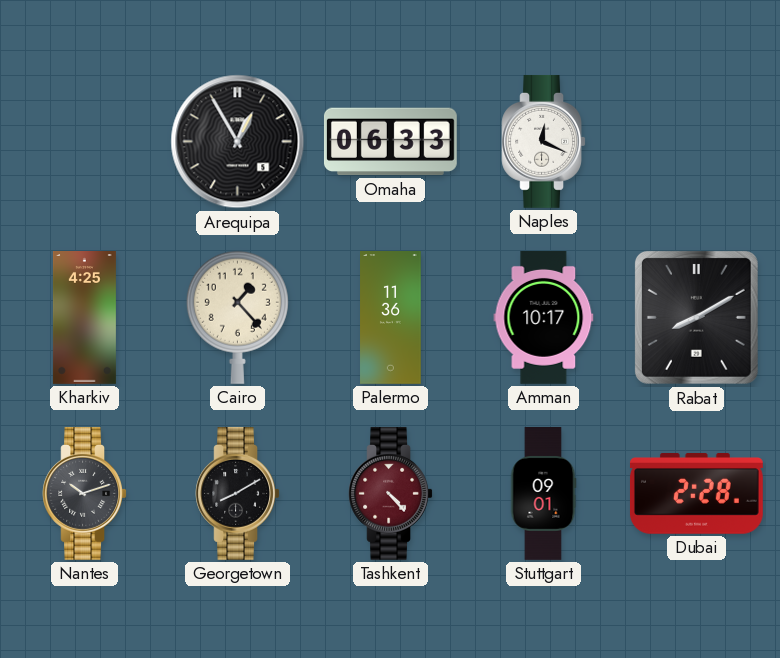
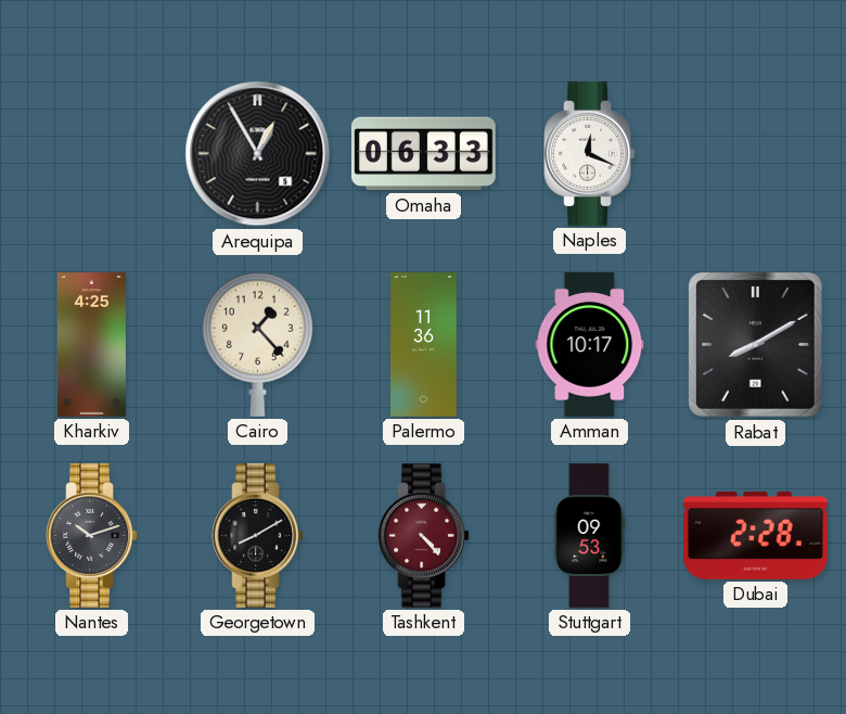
Stuttgart: 09:01 -> 09:53 (589, 536)
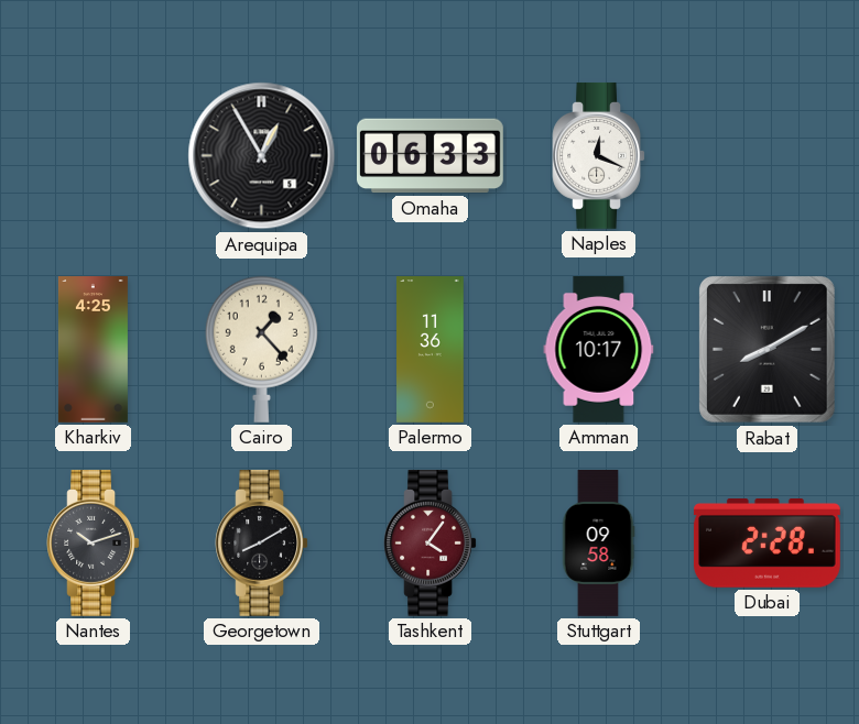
Tashkent: 4:23 -> 4:06 (430, 542)
Stuttgart: 09:53 -> 09:58 (598, 544)
